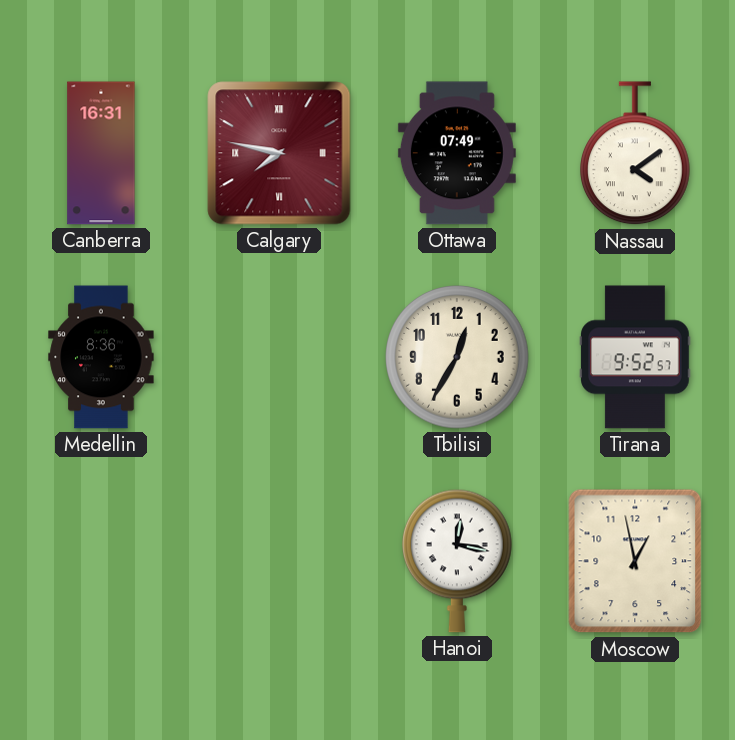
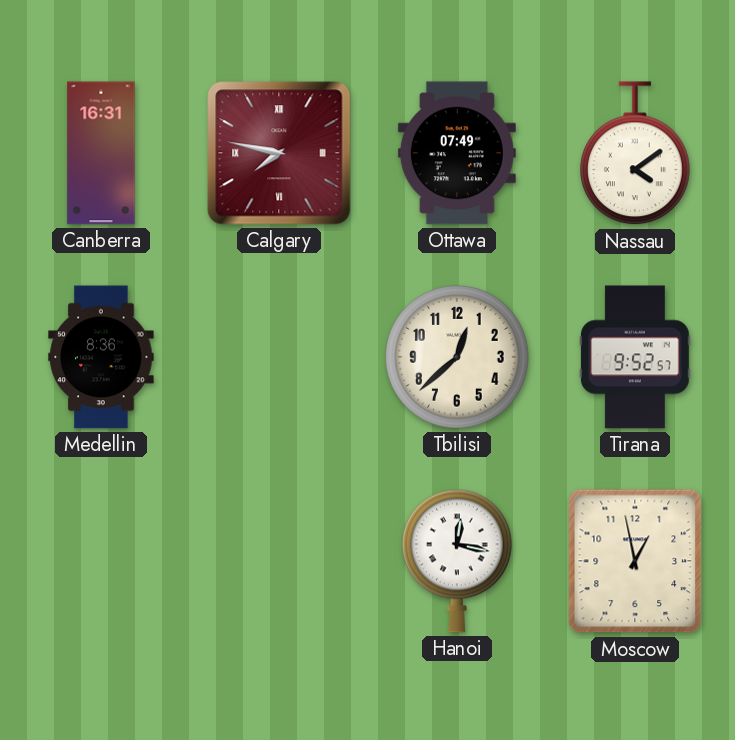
Tbilisi: 12:35 -> 12:38 (457, 357)
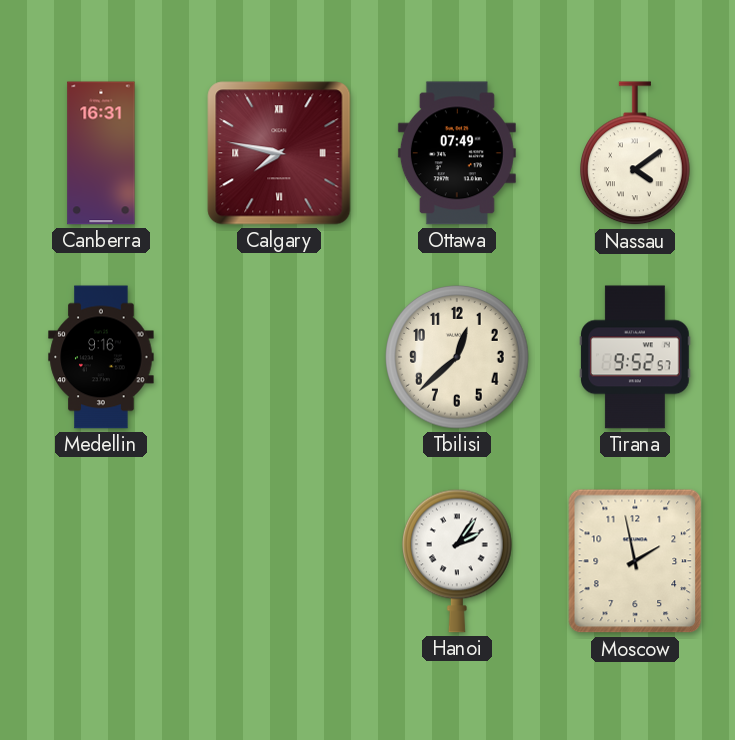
Medellin: 8:36 -> 9:16 (101, 357)
Hanoi: 12:17 -> 2:06 (458, 561)
Moscow: 12:58 -> 1:58 (635, 561)
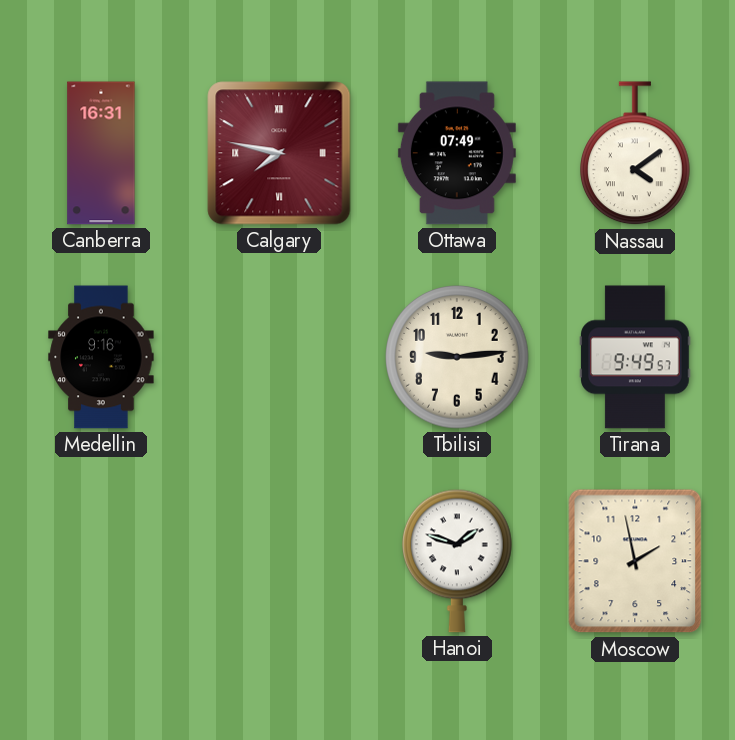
Tbilisi: 12:38 -> 9:14 (457, 357)
Tirana: 9:52 -> 9:49 (635, 357)
Hanoi: 2:06 -> 1:48 (458, 561)
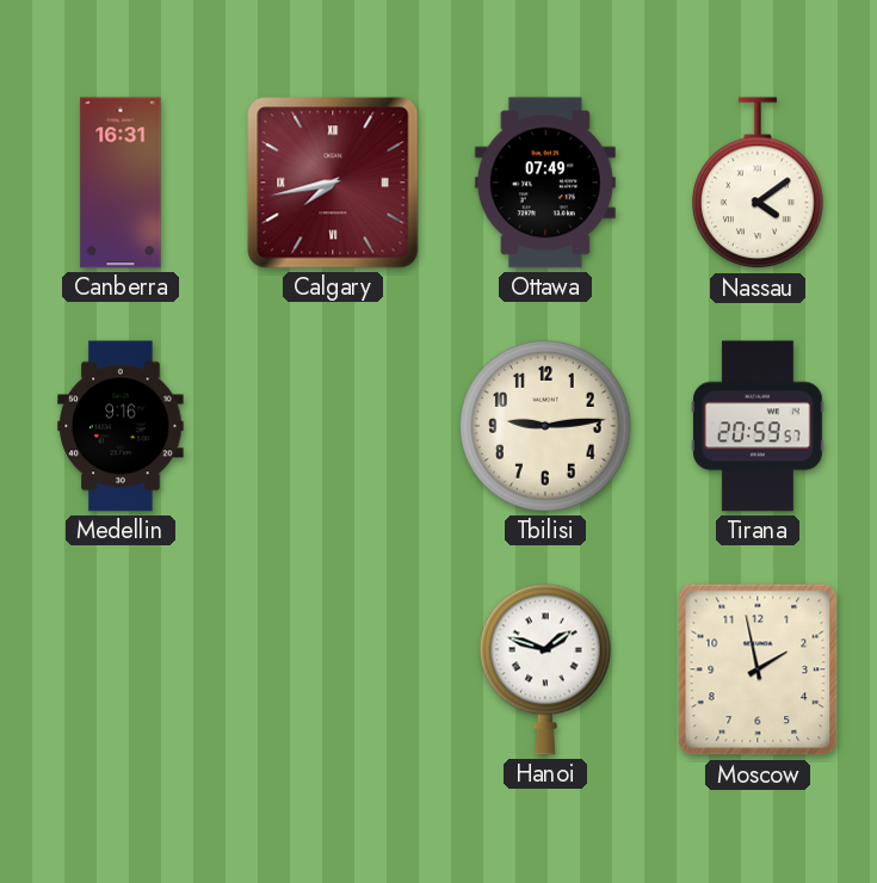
Calgary: 7:47 -> 7:43 (333, 183)
Tirana: 9:49 -> 20:59 (758, 426)
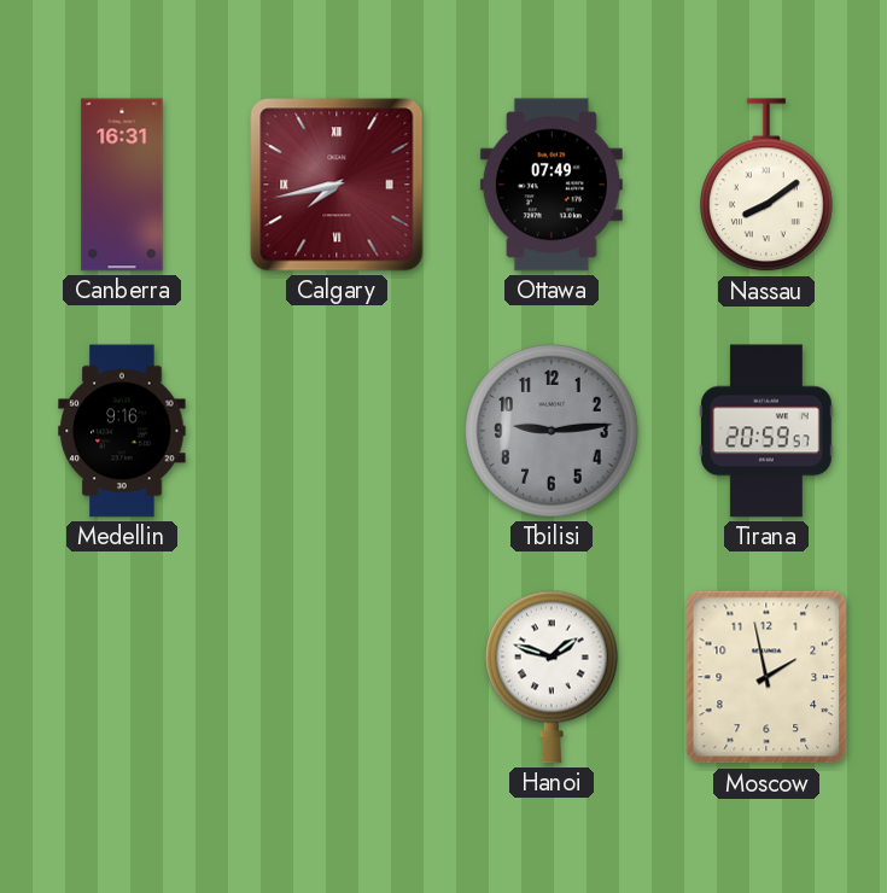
Nassau: 4:09 -> 8:09 (768, 186)
Tbilisi dial: cream -> grey (552, 431)
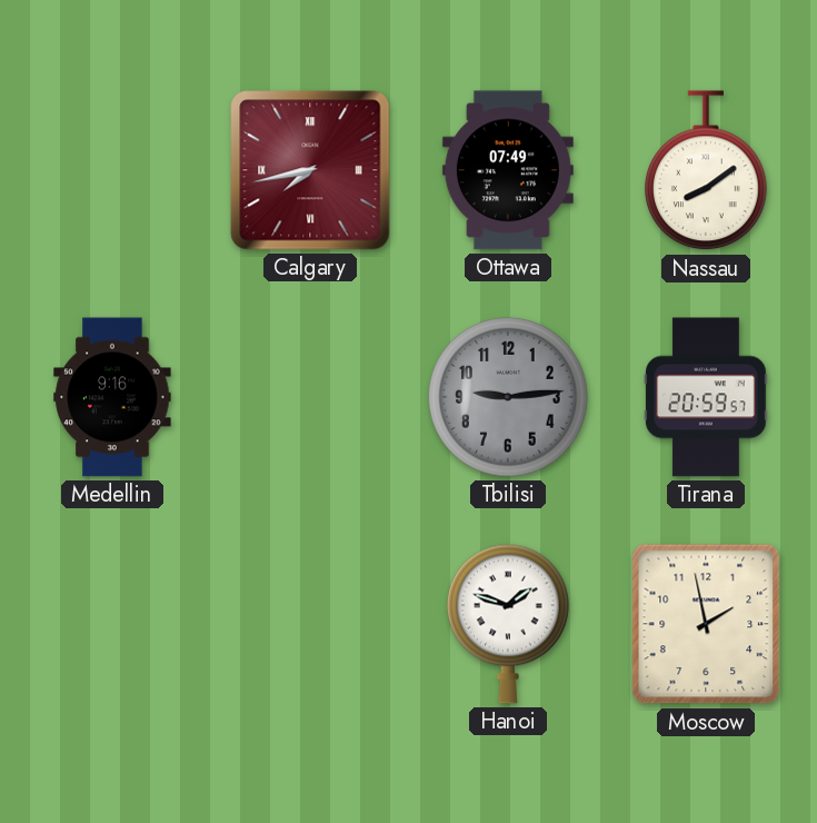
Canberra: 16:31 -> none (122, 185)
